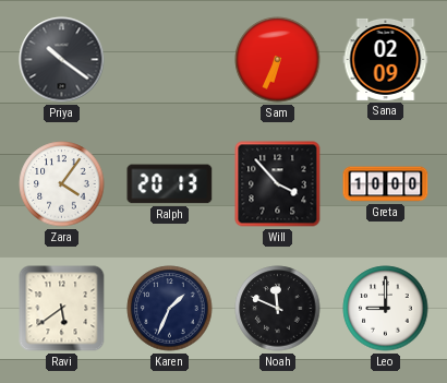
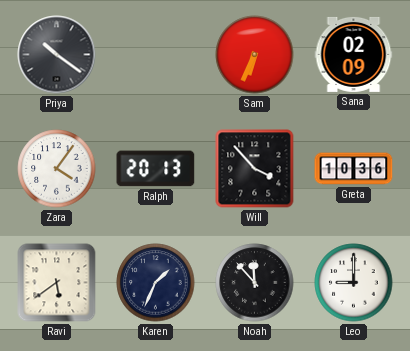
Greta: 10:00 -> 10:36 (354, 169)
Noah: 11:49 -> 11:53 (255, 283)
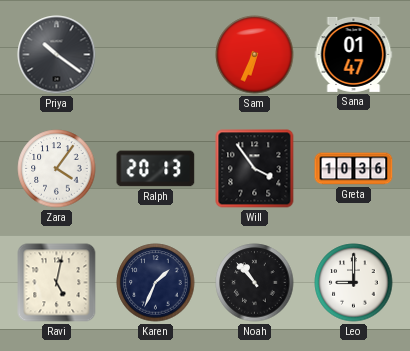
Sana: 02:09 -> 01:47 (354, 54)
Will: 3:53 -> 3:54 (255, 169)
Ravi: 5:39 -> 5:02 (57, 283)
Noah: 11:53 -> 10:53 (255, 283)
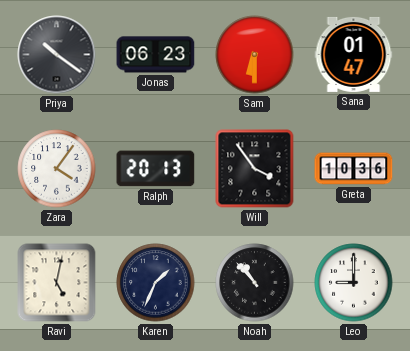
Jonas: none -> 06:23 (156, 55)
Sam: 6:34 -> 6:30 (255, 55)
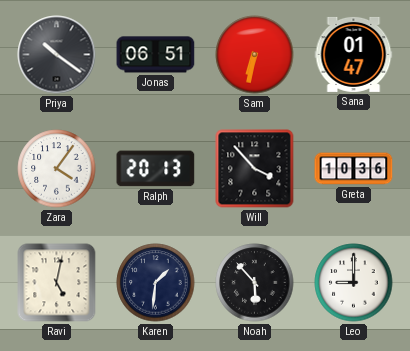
Jonas: 06:23 -> 06:51 (156, 55)
Sam: 6:30 -> 6:32 (255, 55)
Will: 3:54 -> 3:53 (255, 169)
Karen: 1:34 -> 1:31 (156, 283)
Noah: 10:53 -> 5:53 (255, 283)
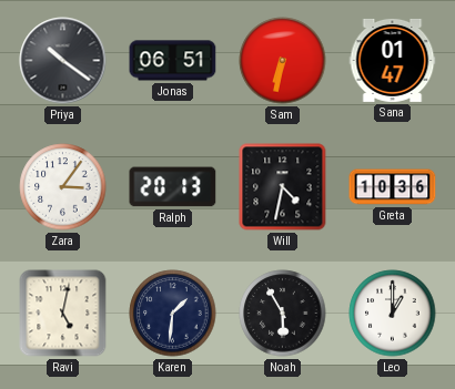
Zara: 4:06 -> 3:06 (63, 187)
Will: 3:53 -> 4:32 (283, 187)
Noah: 5:53 -> 5:55 (283, 314)
Leo: 9:00 -> 1:00 (393, 314)
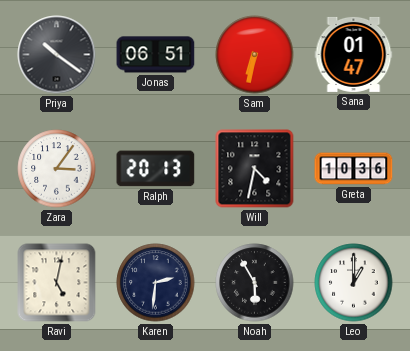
Karen: 1:31 -> 2:31 (156, 283)
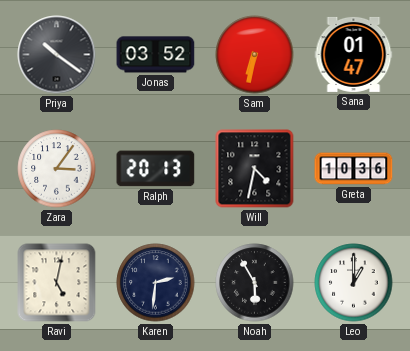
Jonas: 06:51 -> 03:52 (156, 55)
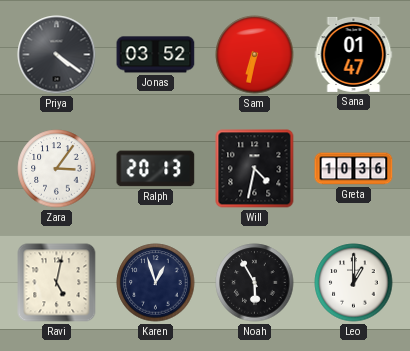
Priya: 10:21 -> 4:21 (57, 55)
Karen: 2:31 -> 12:57 (156, 283)
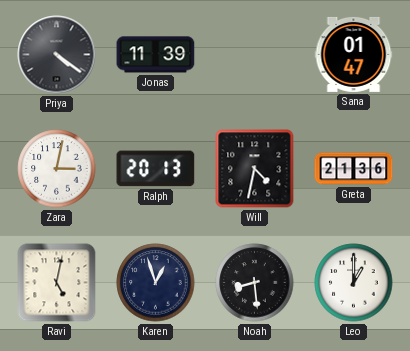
Jonas: 03:52 -> 11:39 (156, 55)
Sam: 6:32 -> none (255, 55)
Zara: 3:06 -> 3:02 (57, 169)
Greta: 10:36 -> 21:36 (354, 169)
Noah: 5:55 -> 8:29 (255, 283)
